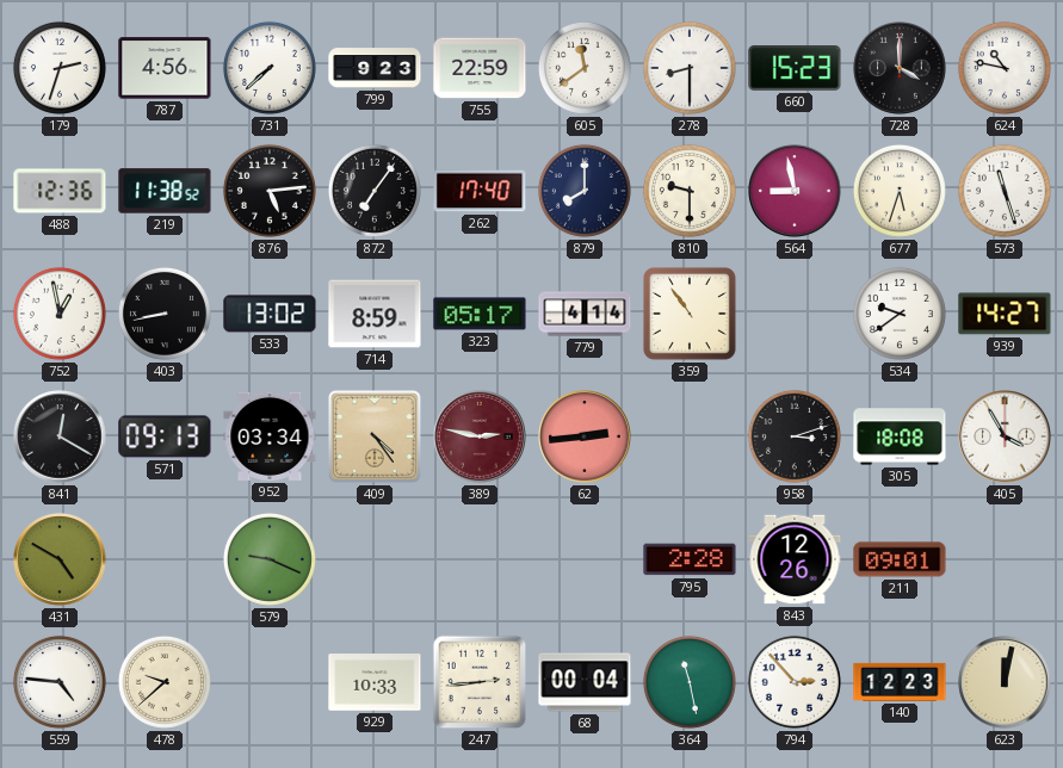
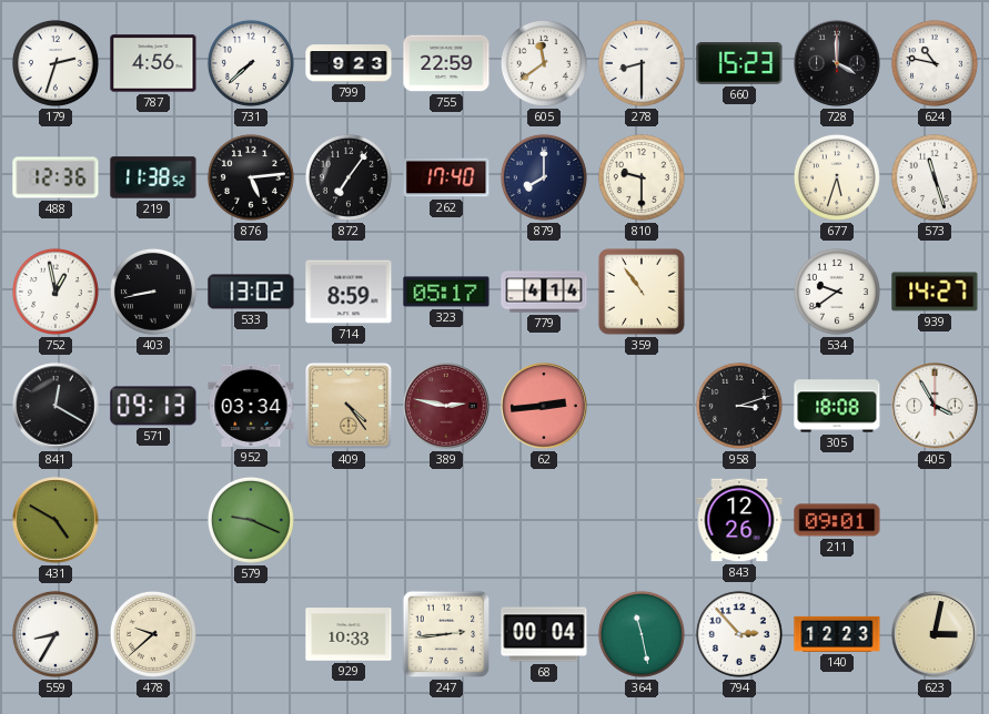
564: 8:58 -> none (795, 191)
795: 2:28 -> none (690, 559)
559: 4:46 -> 8:35 (55, 634)
623: 12:02 -> 3:02 (935, 634)
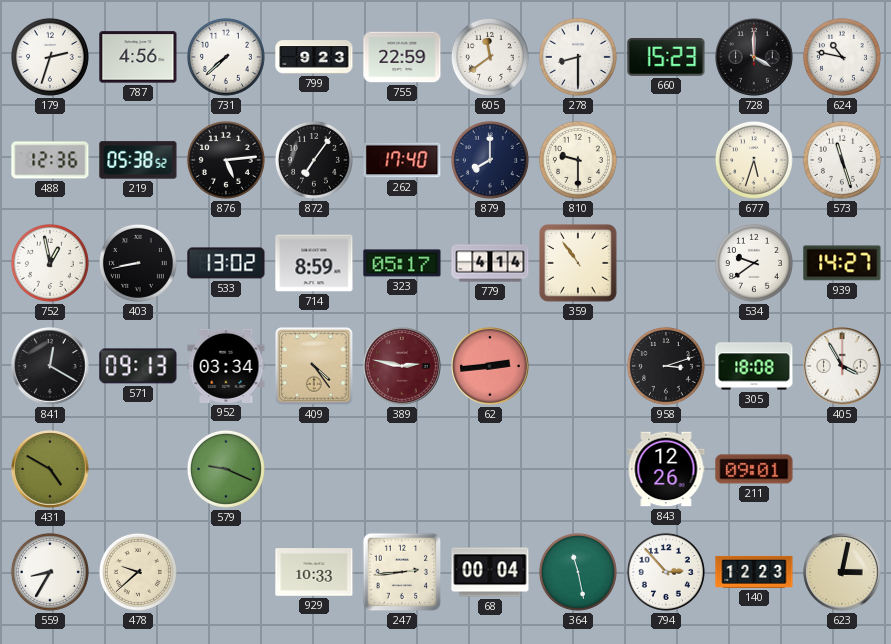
219: 11:38 -> 05:38 (138, 160)
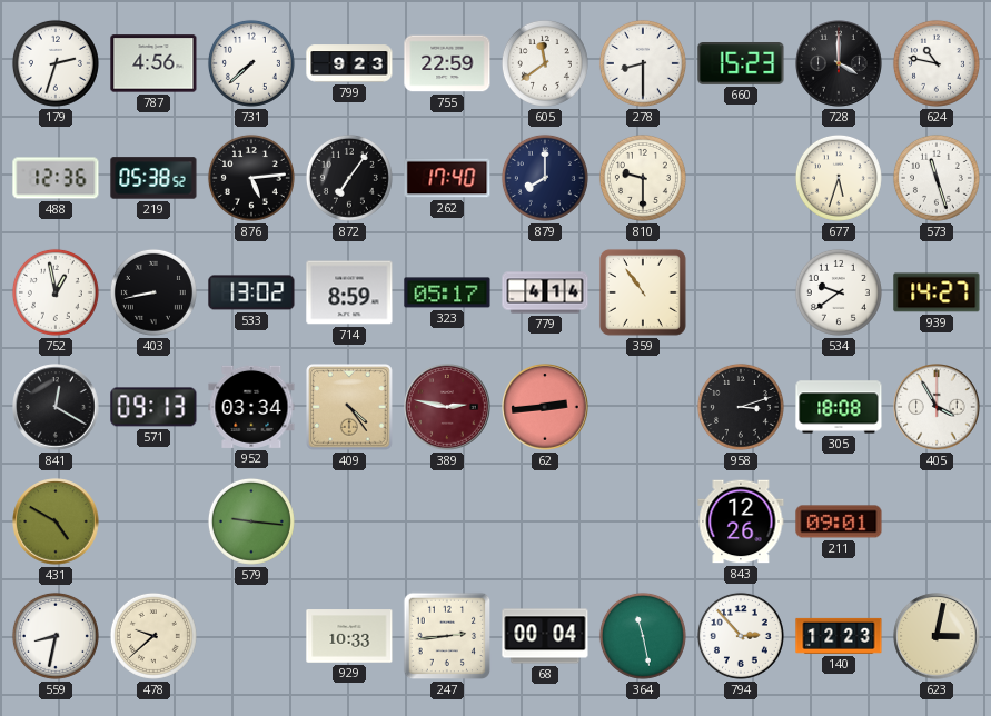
579: 9:19 -> 9:16 (251, 521)
559: 8:35 -> 8:32 (56, 636)
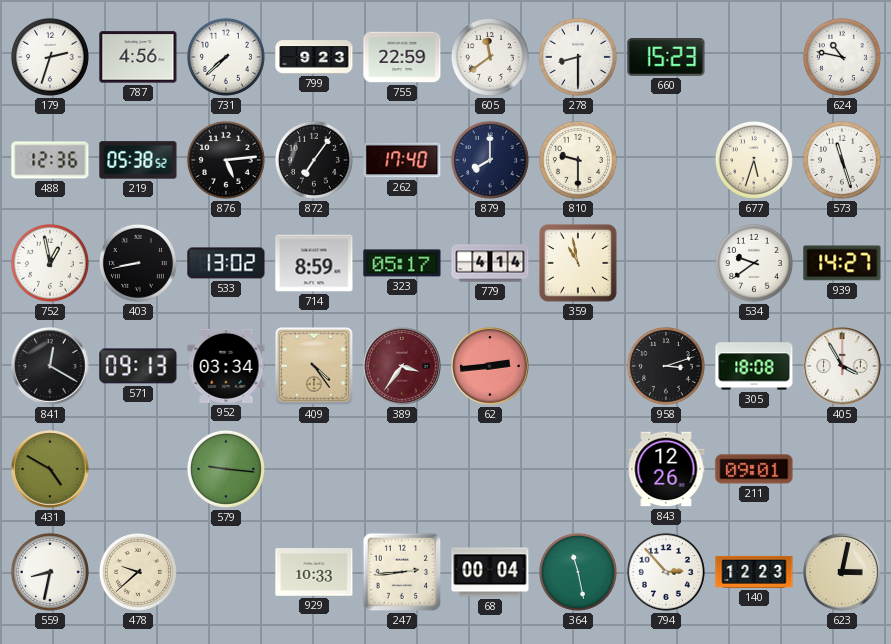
728: 4:00 -> none (839, 63)
359: 10:54 -> 10:58 (578, 263)
389: 2:47 -> 3:36 (402, 366)
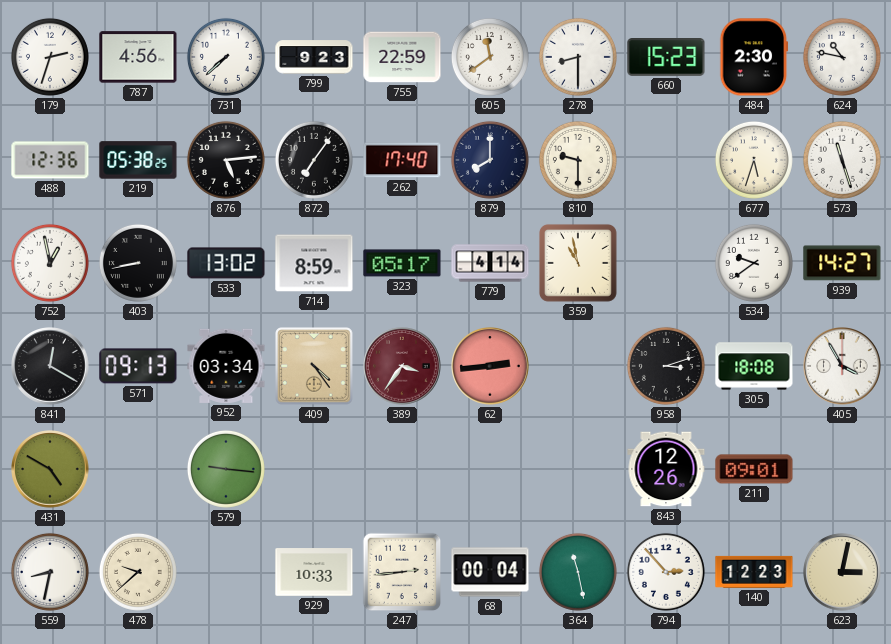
484: none -> 2:30 (754, 57)
219: 05:38:52 -> 05:38:25 (138, 160)
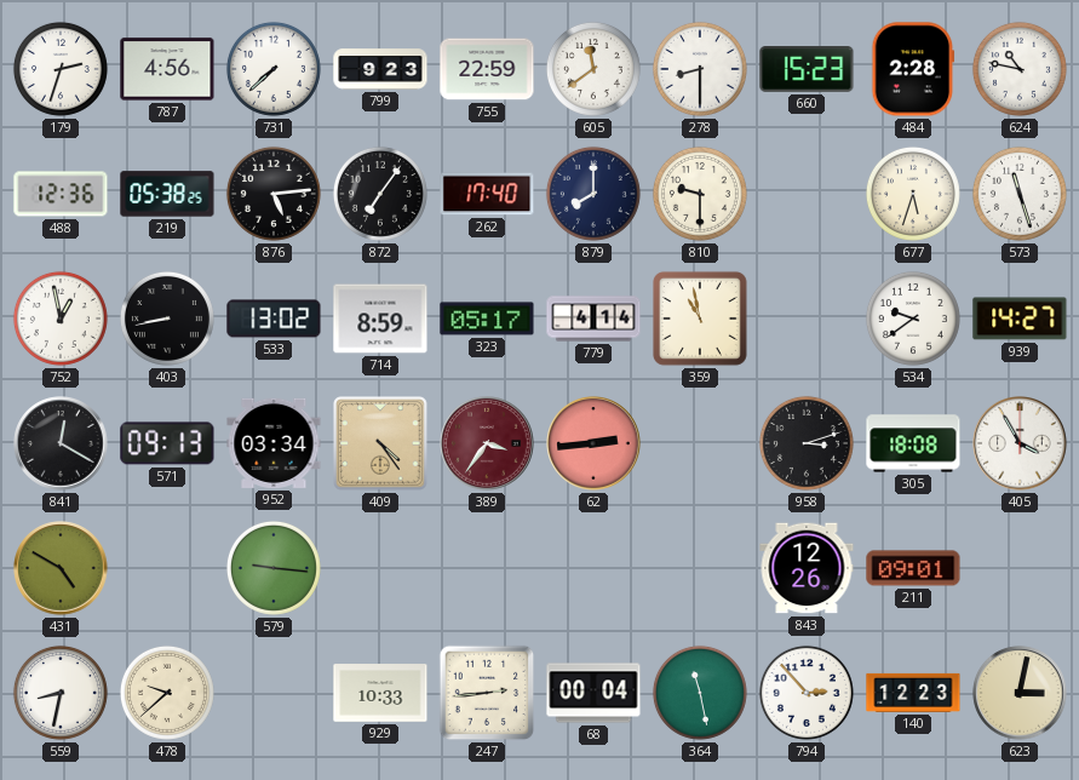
484: 2:30 -> 2:28 (913, 69)
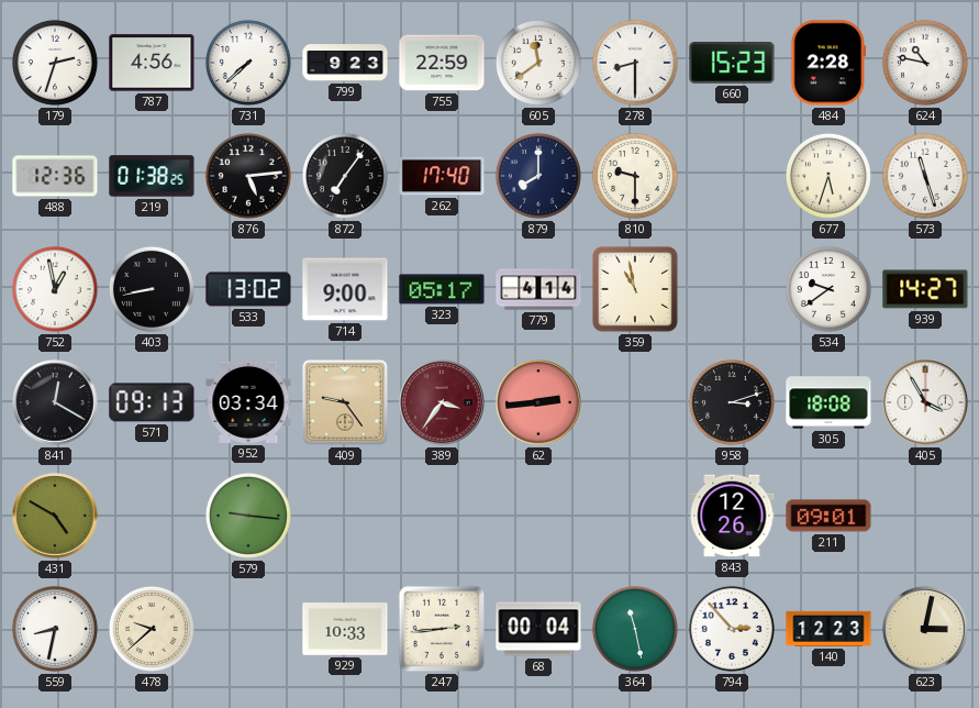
219: 05:38 -> 01:38 (152, 176)
714: 8:59 -> 9:00 (345, 289)
409: 4:24 -> 9:24 (345, 402)
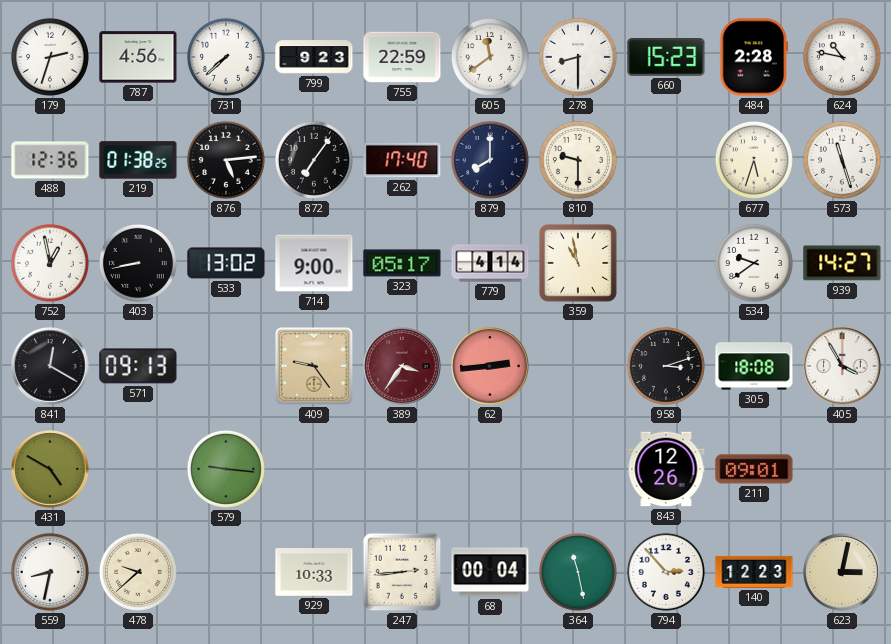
952: 03:34 -> none (248, 402)
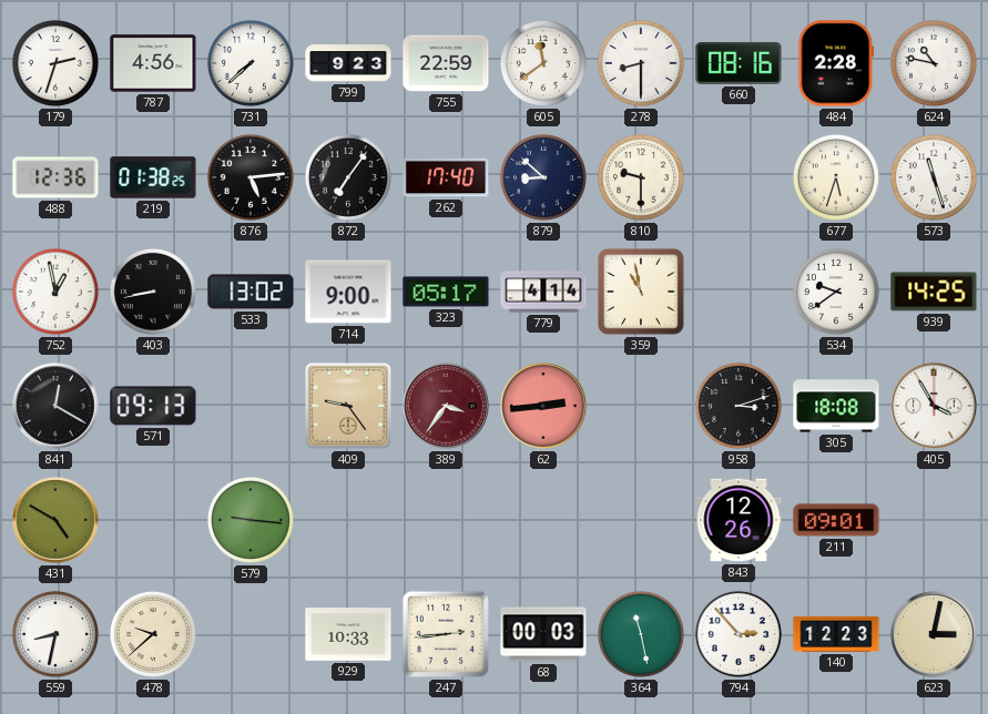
660: 15:23 -> 08:16 (739, 64)
879: 8:00 -> 8:52 (543, 177)
939: 14:27 -> 14:25 (934, 292)
68: 00:04 -> 00:03 (543, 634)
